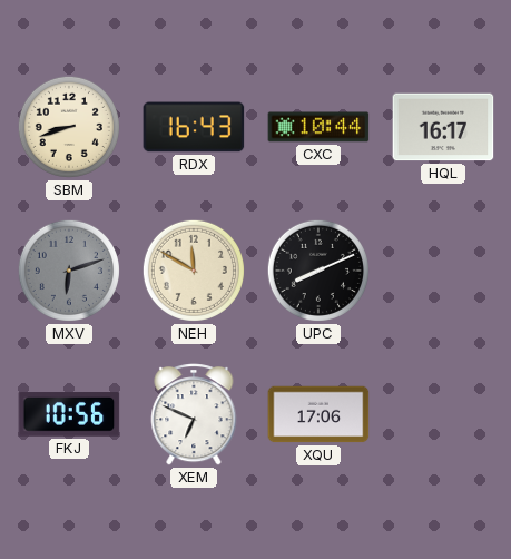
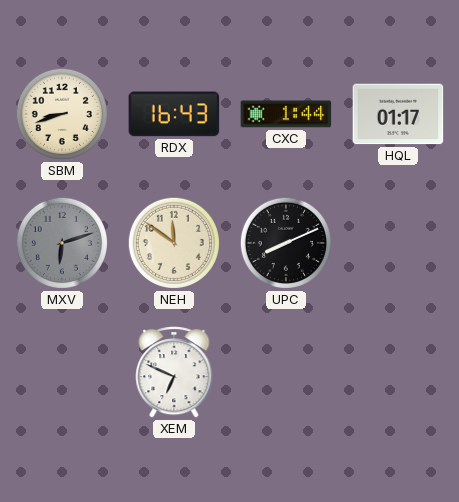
CXC: 10:44 -> 1:44 (286, 114)
HQL: 16:17 -> 01:17 (398, 114)
NEH: 11:50 -> 11:51 (174, 243)
FKJ: 10:56 -> none (69, 415)
XQU: 17:06 -> none (318, 414)
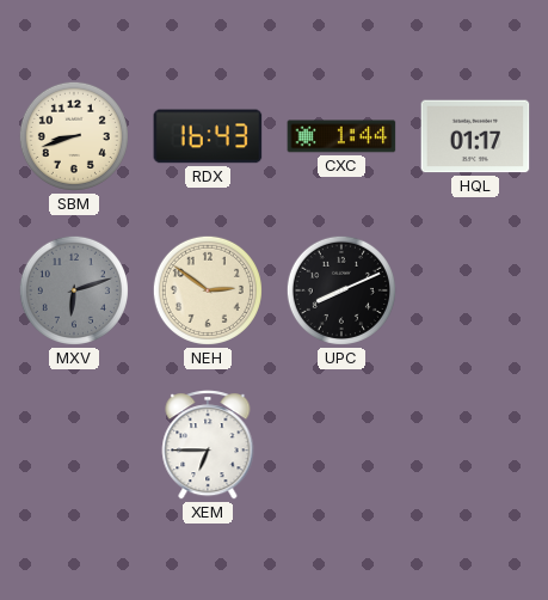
NEH: 11:51 -> 2:51 (208, 290)
XEM: 6:49 -> 6:45 (208, 445)
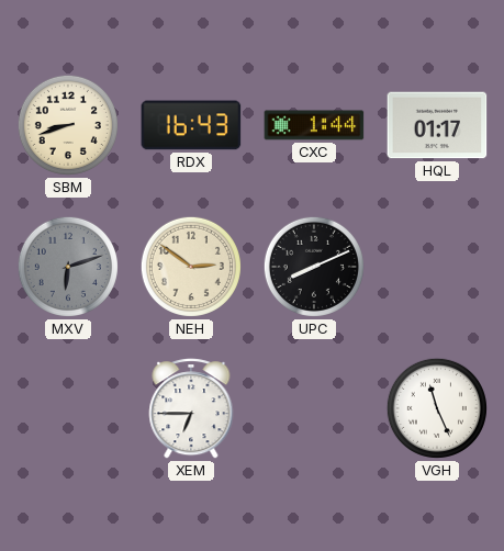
VGH: none -> 11:26 (437, 408)
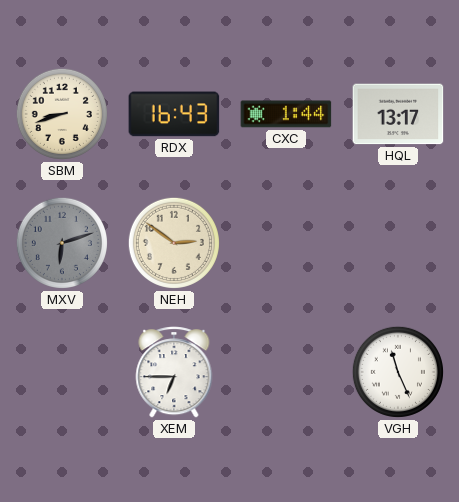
HQL: 01:17 -> 13:17 (398, 114)
UPC: 8:11 -> none (314, 267)
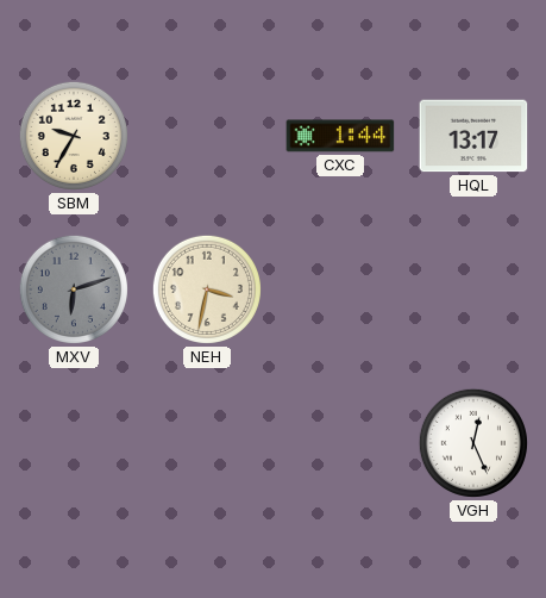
SBM: 8:42 -> 9:35 (74, 136)
RDX: 16:43 -> none (174, 114)
NEH: 2:51 -> 3:32 (207, 289)
XEM: 6:45 -> none (174, 372)
VGH: 11:26 -> 12:26 (473, 443)
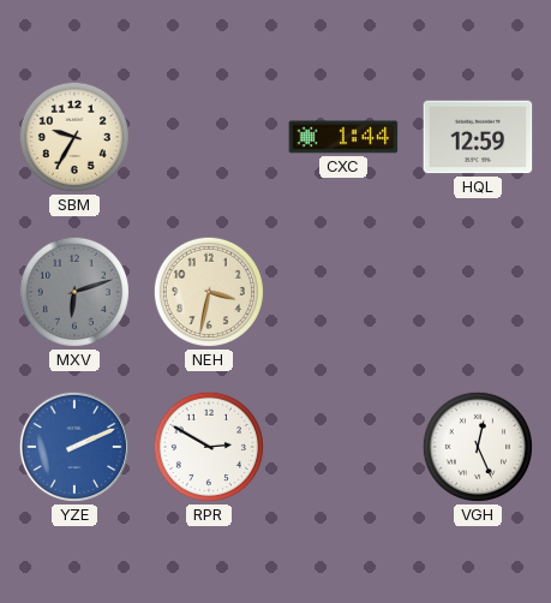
HQL: 13:17 -> 12:59 (478, 137)
YZE: none -> 2:11 (74, 447)
RPR: none -> 2:50 (209, 447)
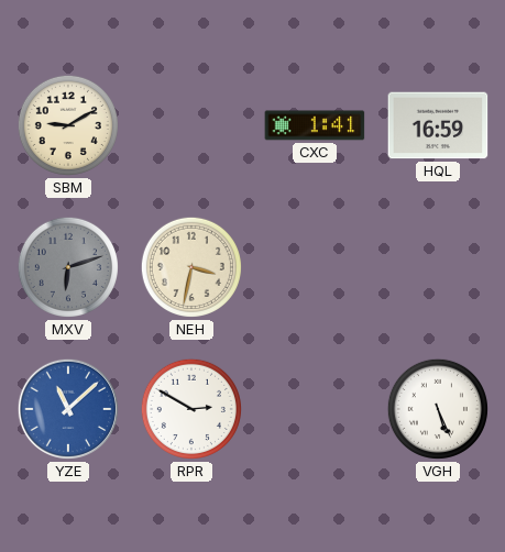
SBM: 9:35 -> 9:10 (68, 125)
CXC: 1:44 -> 1:41 (315, 125)
HQL: 12:59 -> 16:59 (438, 125)
YZE: 2:11 -> 11:08 (68, 409)
VGH: 12:26 -> 5:26 (438, 409)
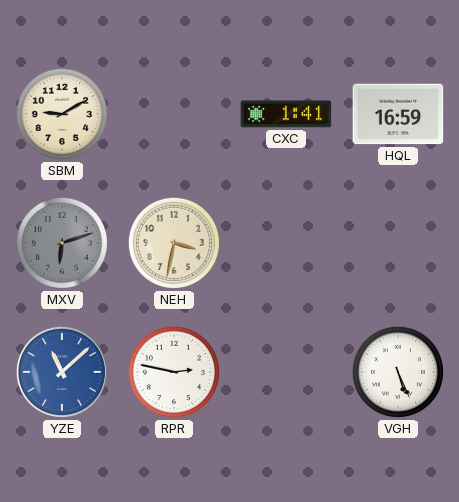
RPR: 2:50 -> 2:47 (174, 372)
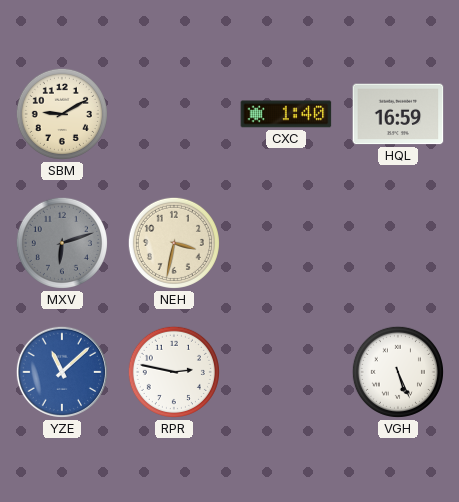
CXC: 1:41 -> 1:40 (286, 114)
